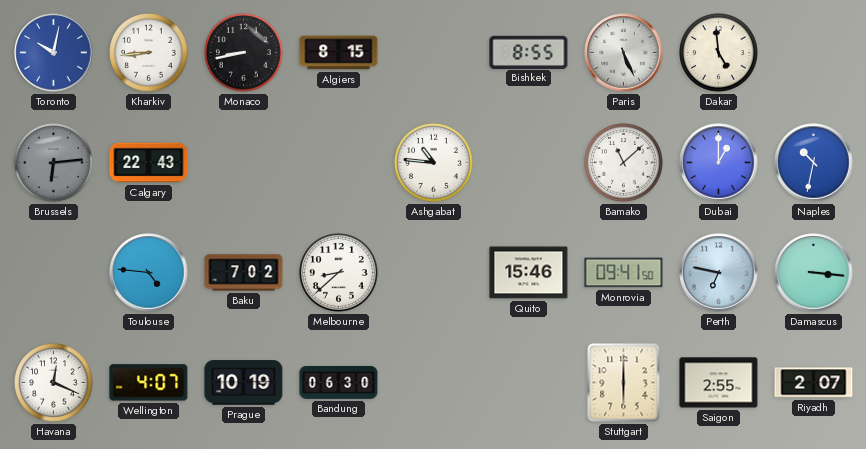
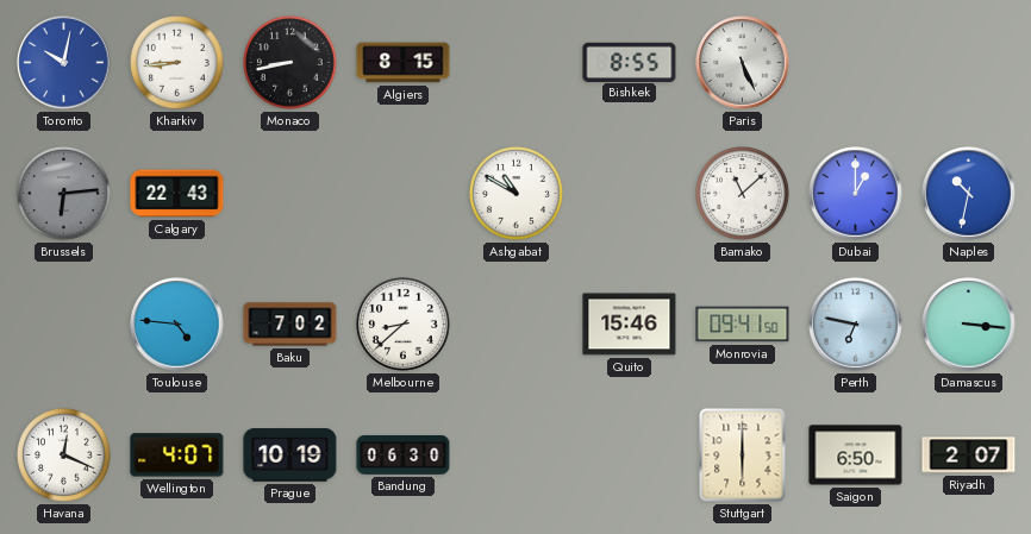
Dakar: 4:59 -> none (719, 53)
Ashgabat: 10:46 -> 10:50 (517, 194)
Saigon: 2:55 -> 6:50 (856, 456)
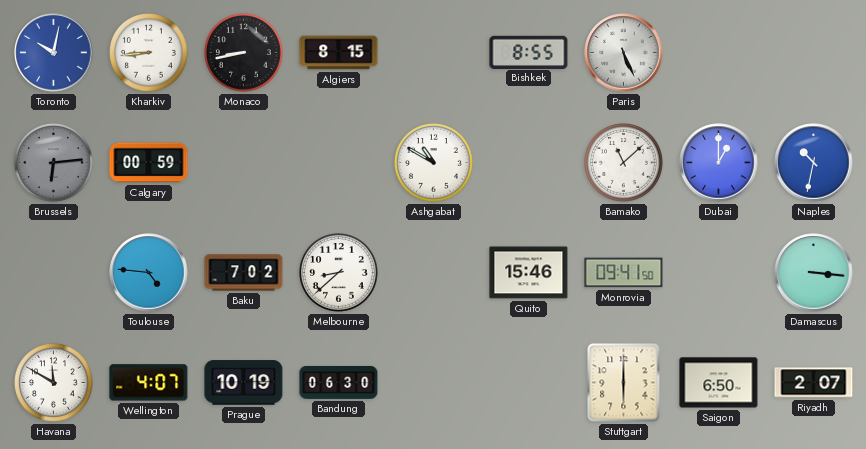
Calgary: 22:43 -> 00:59 (149, 163)
Perth: 6:47 -> none (856, 325)
Havana: 12:19 -> 11:50 (54, 383)
